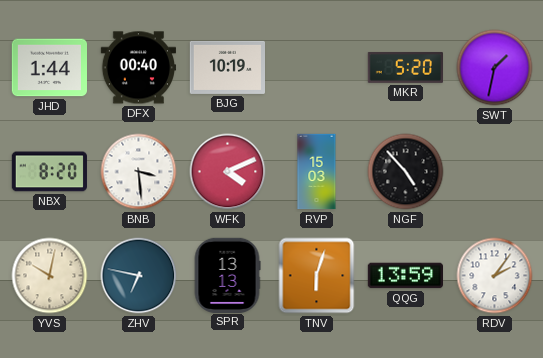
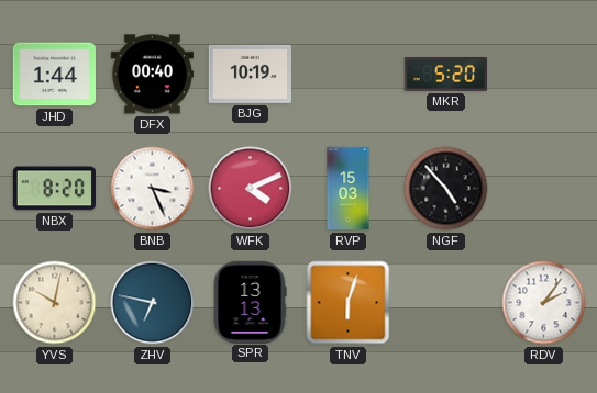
SWT: 1:32 -> none (495, 68)
BNB: 3:29 -> 3:26 (153, 189)
QQG: 13:59 -> none (405, 276)
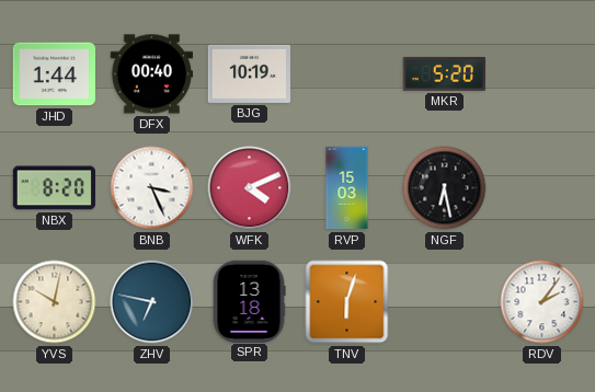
NGF: 4:53 -> 6:28 (445, 188)
SPR: 13:13 -> 13:18 (249, 301)
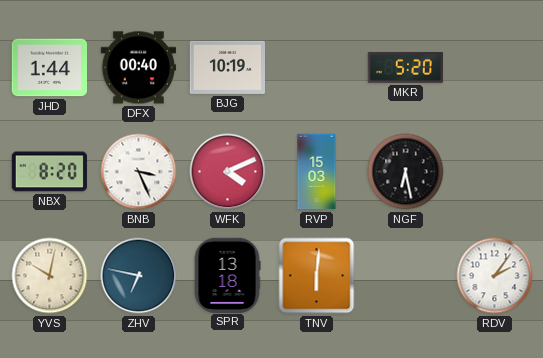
TNV: 6:03 -> 6:01 (317, 276)
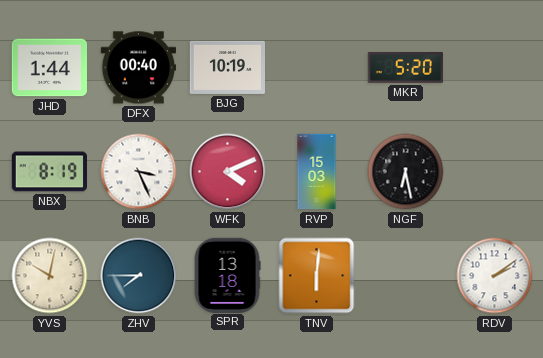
NBX: 8:20 -> 8:19 (49, 172)
ZHV: 6:47 -> 7:45 (139, 276)
RDV: 2:06 -> 2:09 (495, 276)
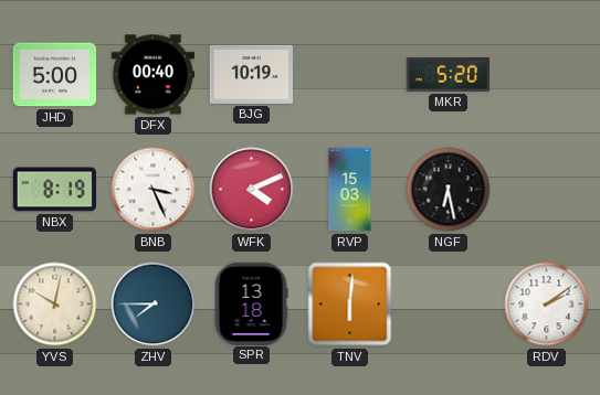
JHD: 1:44 -> 5:00 (54, 75)
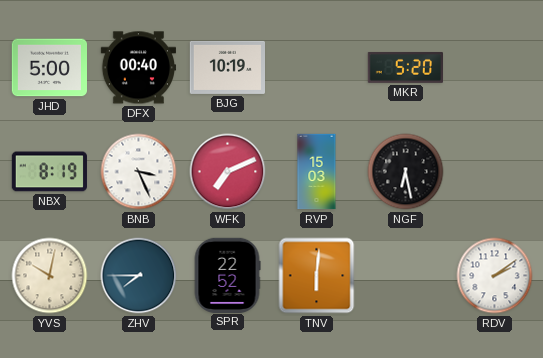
WFK: 4:11 -> 7:11 (228, 172)
SPR: 13:18 -> 22:52 (227, 275)
